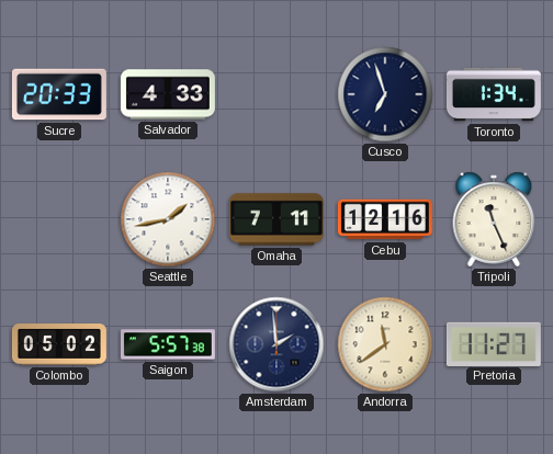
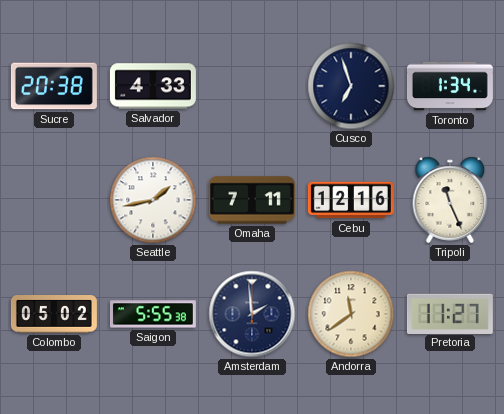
Sucre: 20:33 -> 20:38 (54, 86)
Saigon: 5:57 -> 5:55 (153, 314)
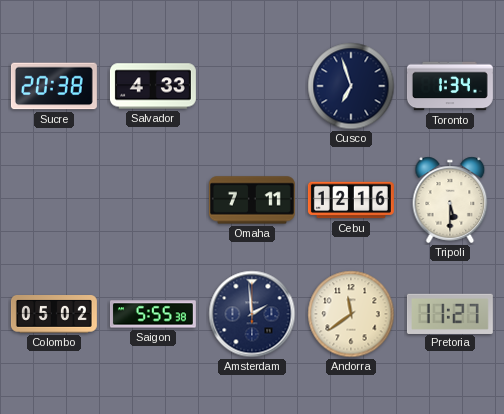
Seattle: 1:43 -> none (153, 200)
Tripoli: 11:26 -> 5:30 (450, 200)
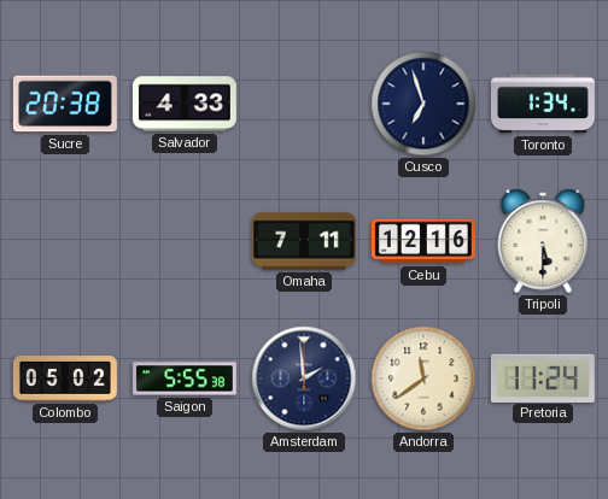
Pretoria: 11:27 -> 11:24 (543, 377)
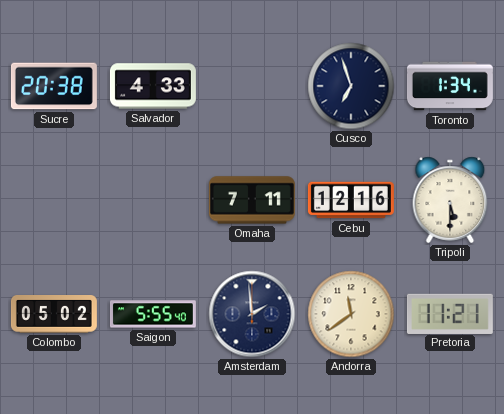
Saigon: 5:55:38 -> 5:55:40 (153, 314)
Pretoria: 11:24 -> 11:21 (450, 313)
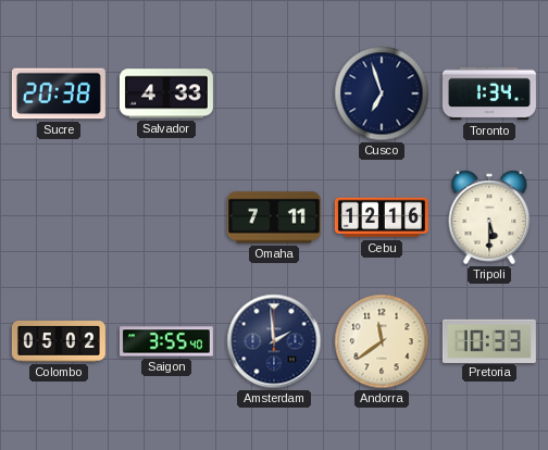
Saigon: 5:55 -> 3:55 (166, 341)
Pretoria: 11:21 -> 10:33 (489, 340)
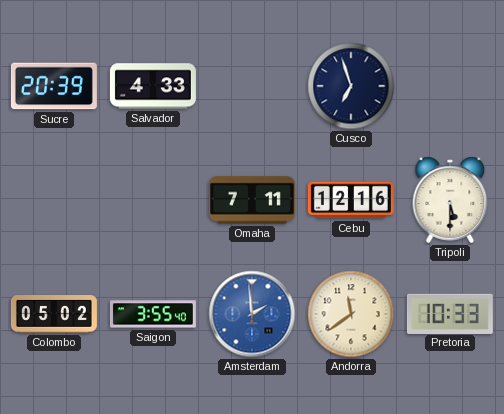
Sucre: 20:38 -> 20:39 (54, 86)
Toronto: 1:34 -> none (489, 93)
Amsterdam dial: navy -> blue (252, 314)
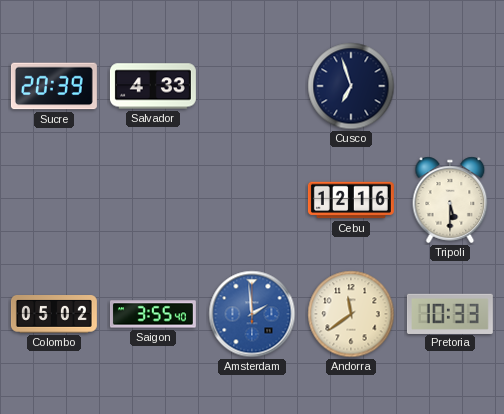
Omaha: 7:11 -> none (252, 200)
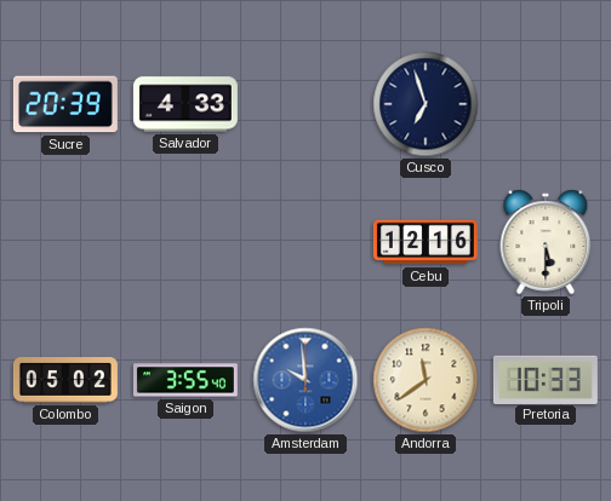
Amsterdam: 1:59 -> 9:59 (305, 380)
